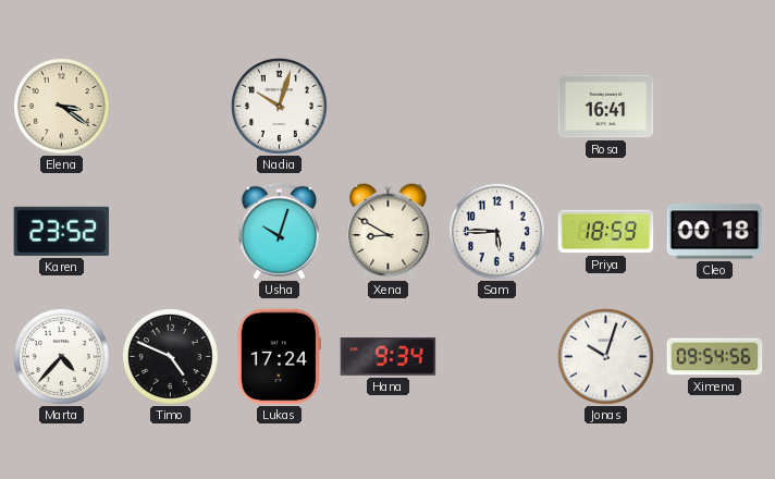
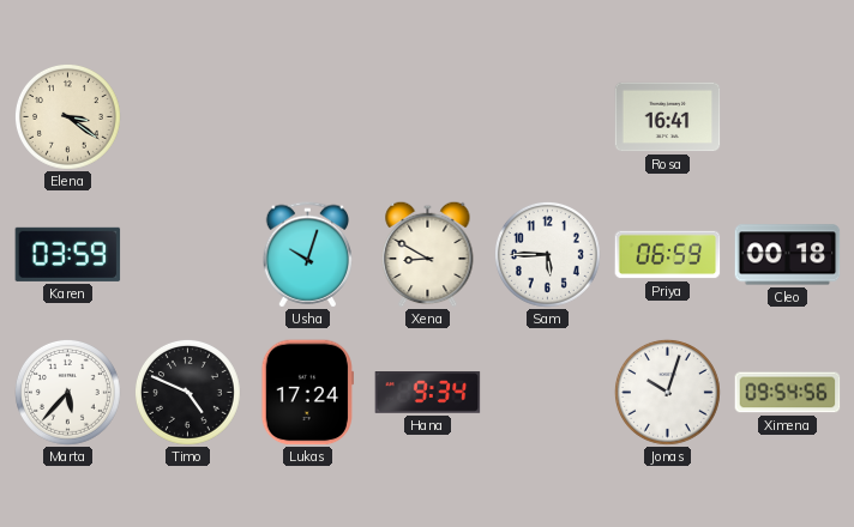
Nadia: 10:03 -> none (279, 106)
Karen: 23:52 -> 03:59 (68, 254)
Priya: 18:59 -> 06:59 (668, 255)
Marta: 4:37 -> 5:37 (67, 392)
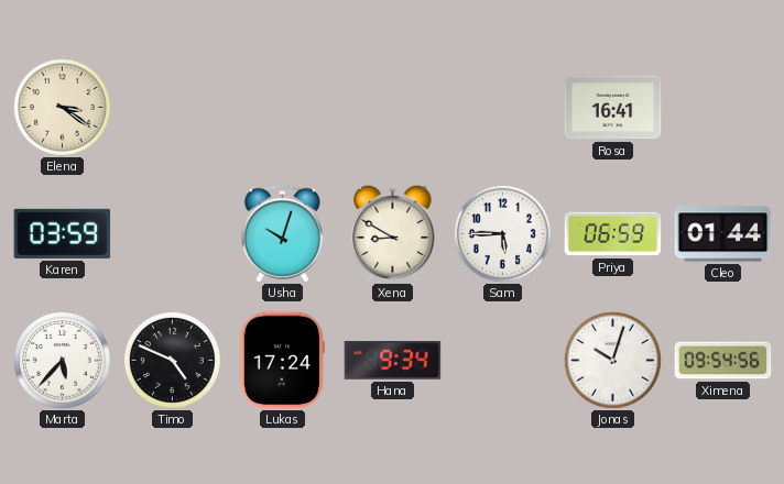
Cleo: 00:18 -> 01:44 (723, 234)
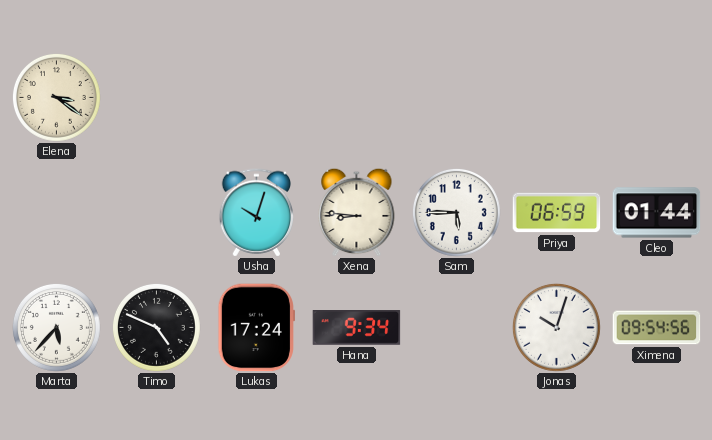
Rosa: 16:41 -> none (613, 108)
Karen: 03:59 -> none (63, 233)
Xena: 8:50 -> 8:46 (357, 212)
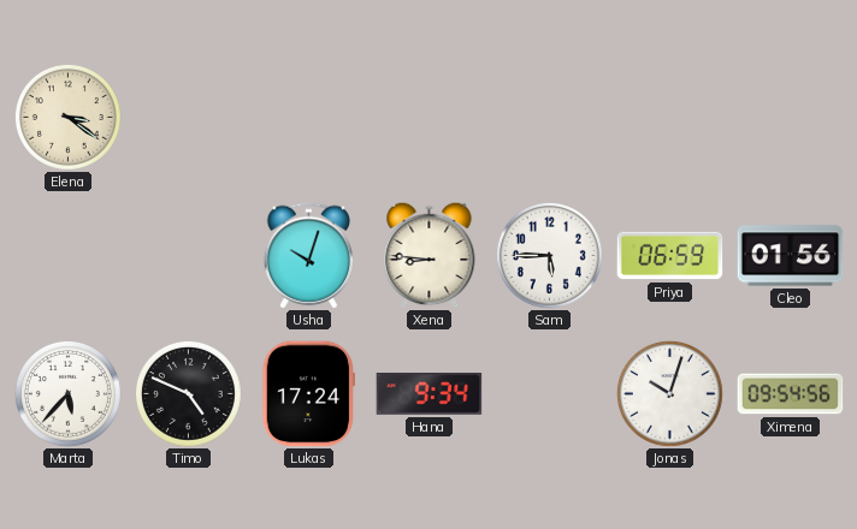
Cleo: 01:44 -> 01:56 (791, 256)
